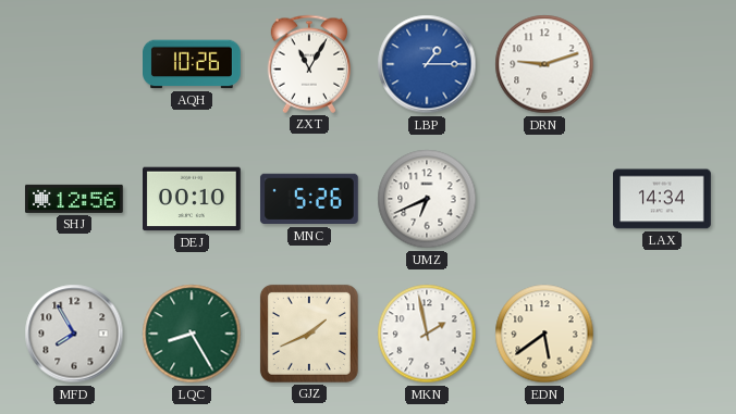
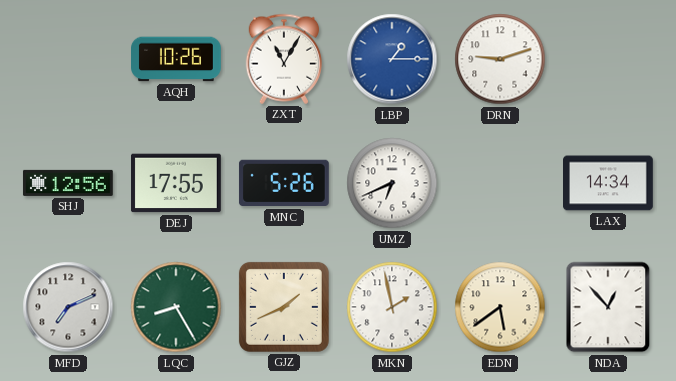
DEJ: 00:10 -> 17:55 (177, 183)
MFD: 7:55 -> 7:11 (68, 307)
NDA: none -> 12:53 (608, 307)
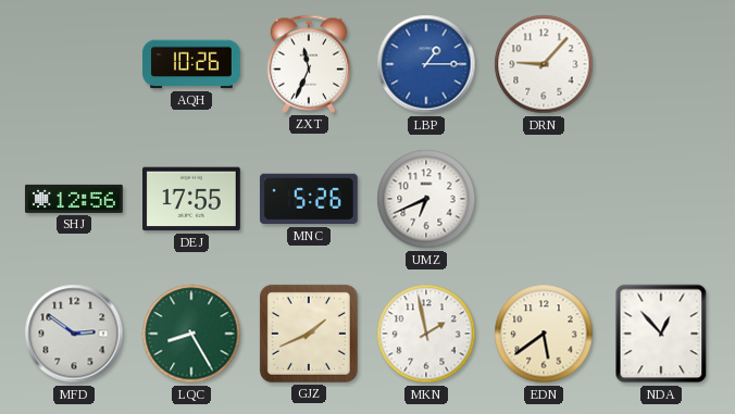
ZXT: 11:05 -> 11:34 (309, 64)
DRN: 9:12 -> 9:07 (544, 64)
LAX: 14:34 -> none (609, 183)
MFD: 7:11 -> 2:51 (74, 334)
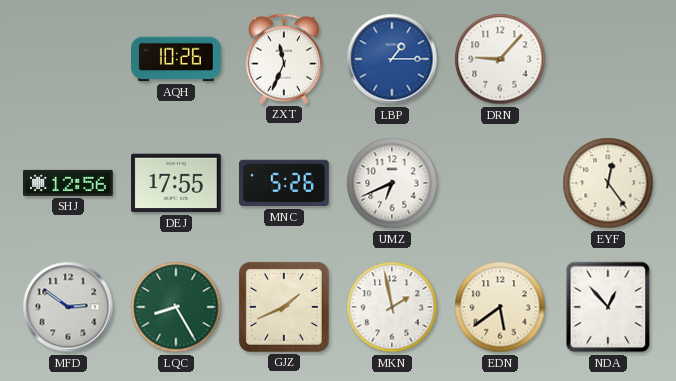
EYF: none -> 12:24 (608, 183)
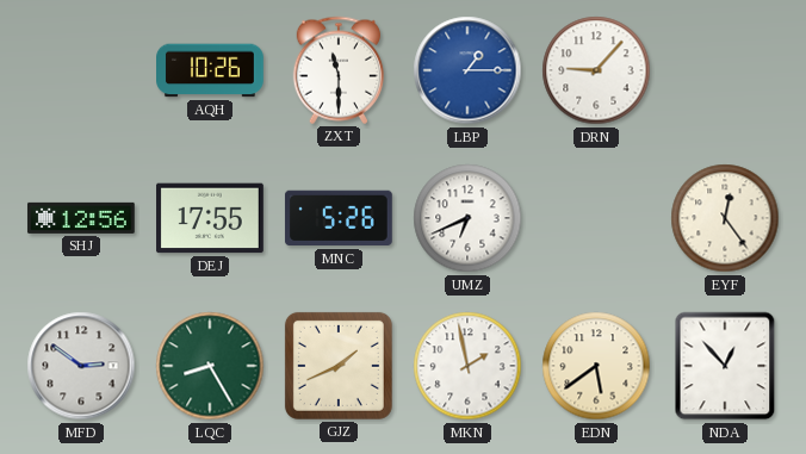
ZXT: 11:34 -> 11:30 (339, 70)
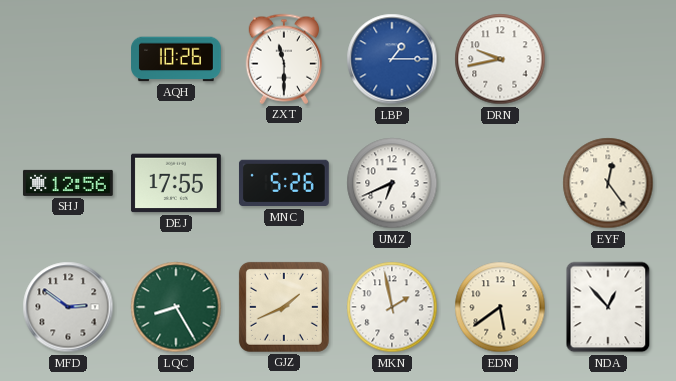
DRN: 9:07 -> 9:43 (500, 59)
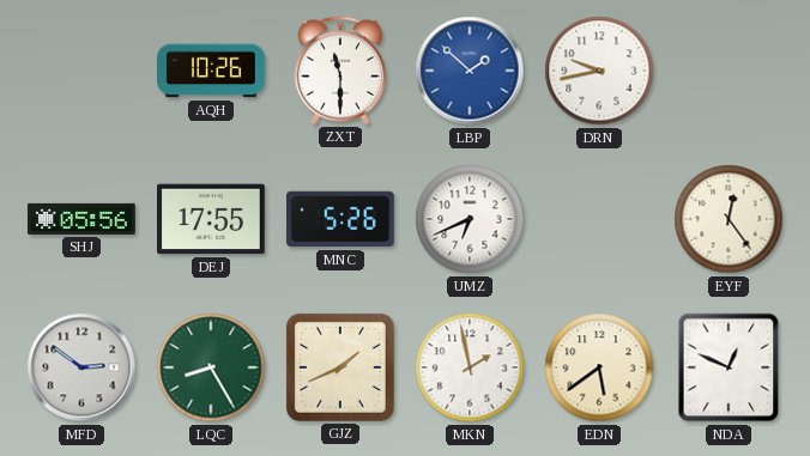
LBP: 1:15 -> 1:52 (470, 71)
SHJ: 12:56 -> 05:56 (81, 219)
NDA: 12:53 -> 12:49 (729, 367)
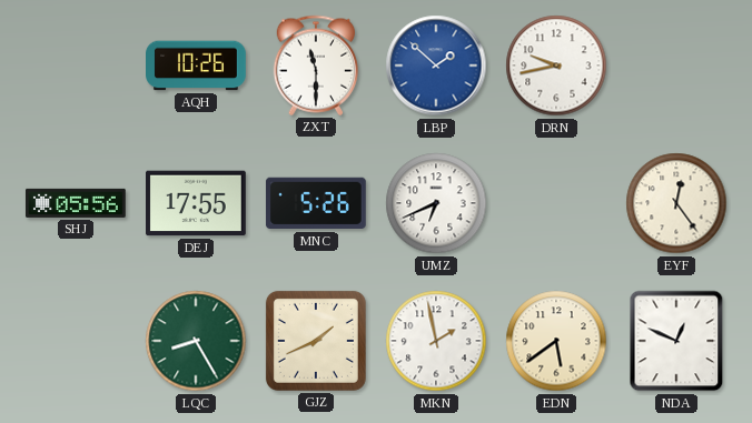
MFD: 2:51 -> none (81, 367)
